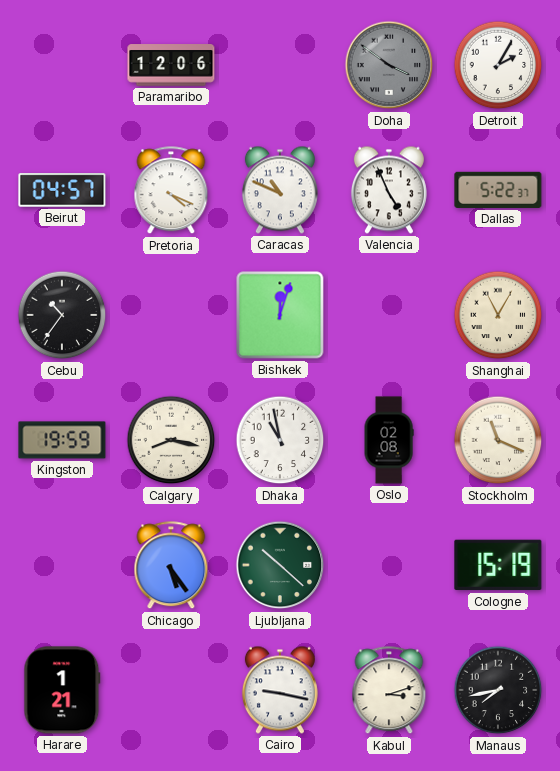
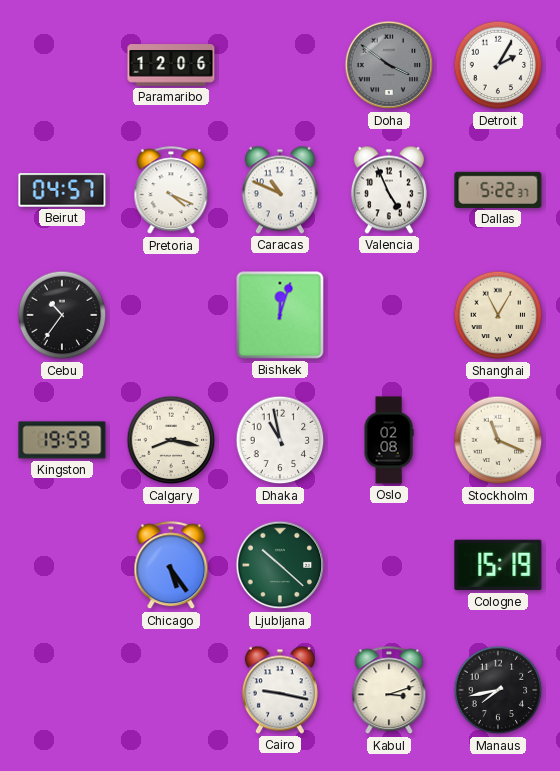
Harare: 1:21 -> none (62, 690)
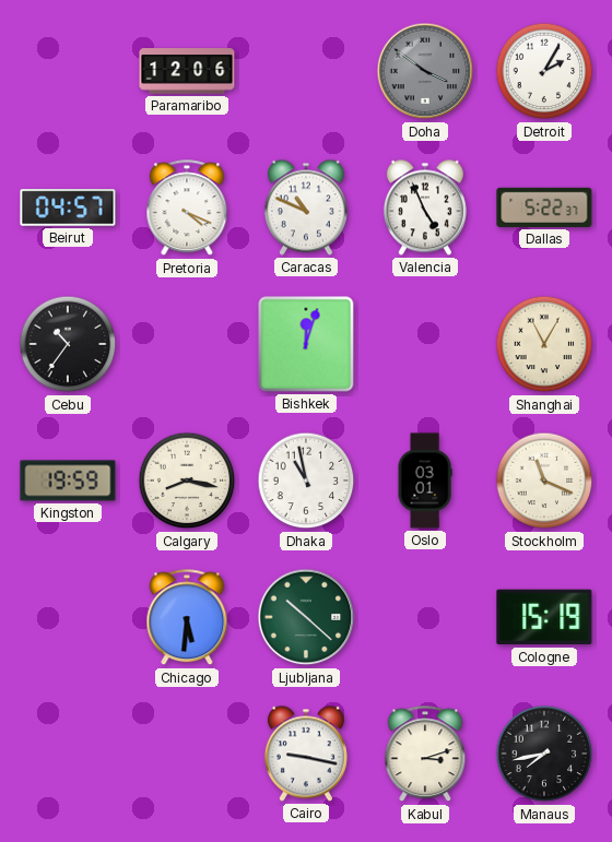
Oslo: 02:08 -> 03:01 (425, 481)
Chicago: 5:24 -> 5:31 (187, 618)
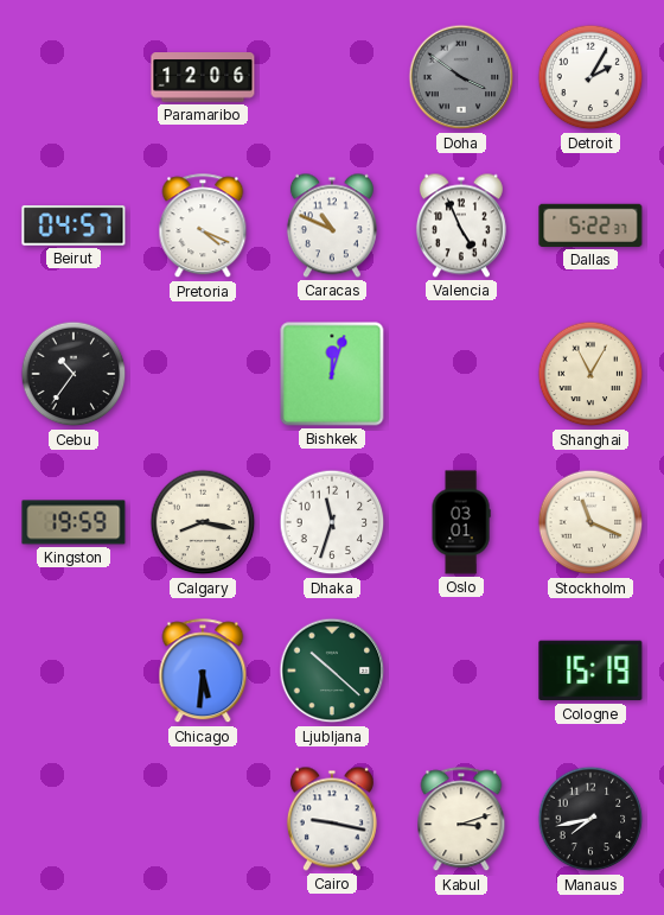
Dhaka: 10:58 -> 11:33 (332, 522)
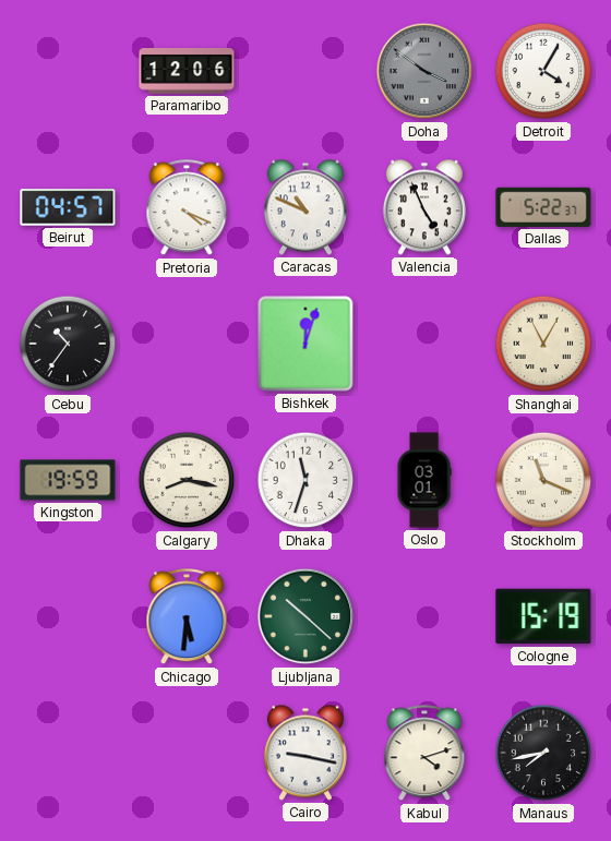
Detroit: 2:05 -> 4:05 (543, 71)
Kabul: 3:12 -> 4:12 (424, 754)
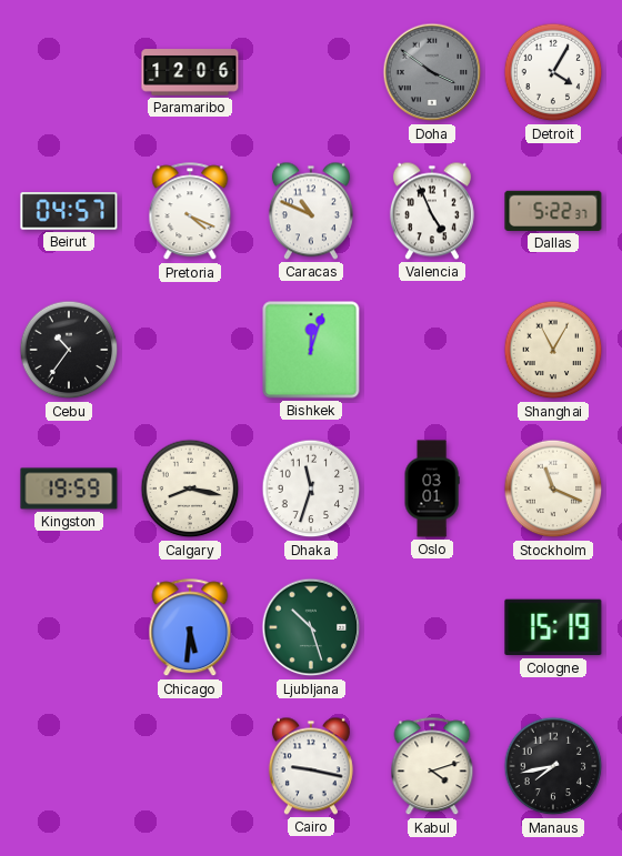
Ljubljana: 10:22 -> 10:27 (311, 627)
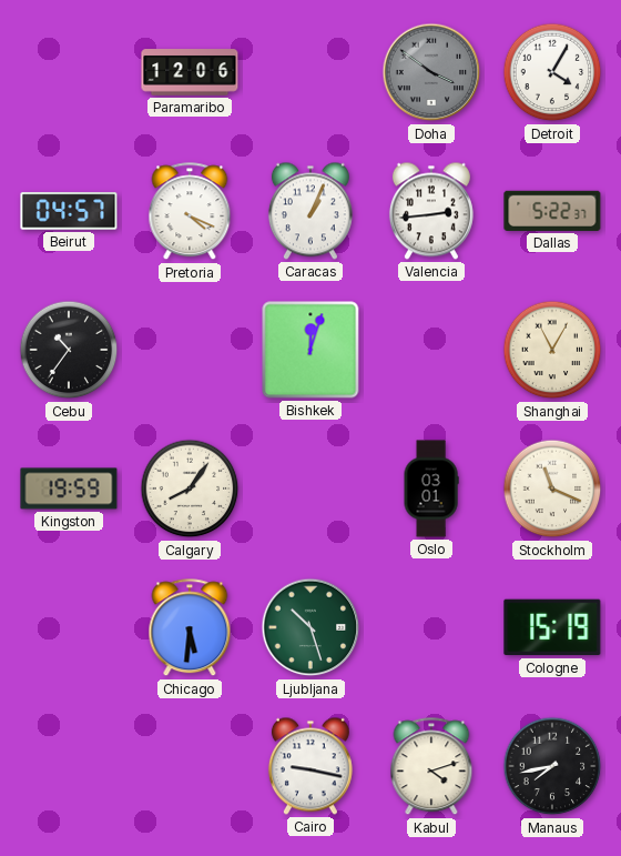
Caracas: 10:49 -> 1:04 (310, 211)
Valencia: 4:56 -> 2:44 (431, 211)
Calgary: 8:17 -> 8:06 (190, 489)
Dhaka: 11:33 -> none (311, 489)
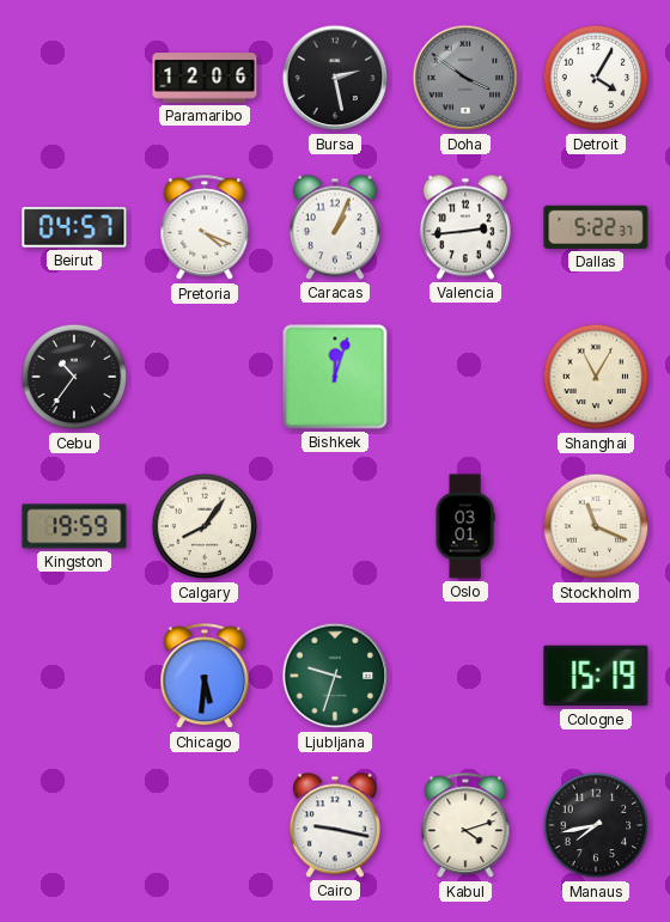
Bursa: none -> 2:28 (335, 78)
Ljubljana: 10:27 -> 9:33 (335, 676)
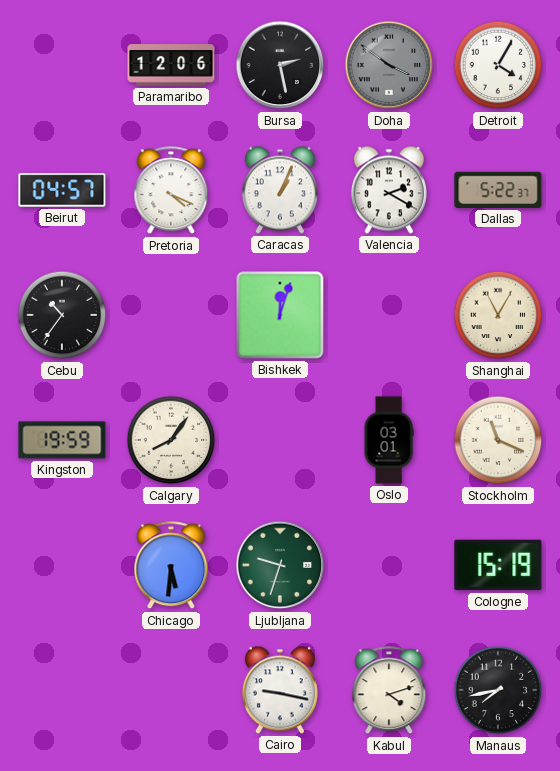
Valencia: 2:44 -> 2:20 (389, 190)
